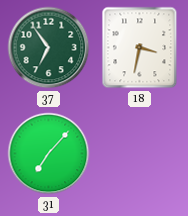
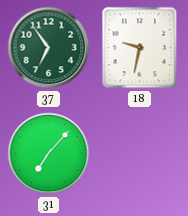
18: 3:32 -> 9:32 (140, 48)
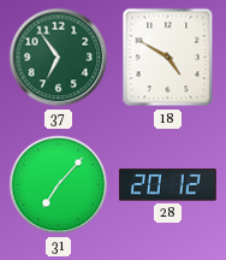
18: 9:32 -> 4:50 (168, 58)
28: none -> 20:12 (168, 185)
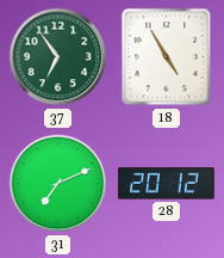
18: 4:50 -> 4:55 (167, 57)
31: 7:07 -> 7:11 (58, 184)
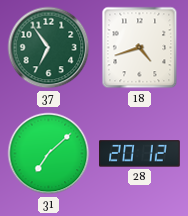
18: 4:55 -> 4:42 (140, 48)
31: 7:11 -> 7:08 (49, 154)
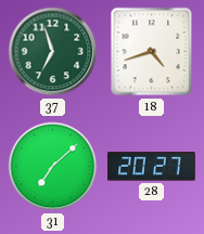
37: 6:54 -> 6:57 (53, 52)
28: 20:12 -> 20:27 (152, 167)
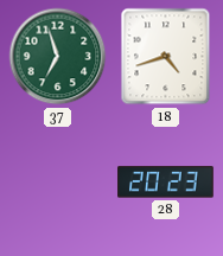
31: 7:08 -> none (53, 167)
28: 20:27 -> 20:23 (166, 183)
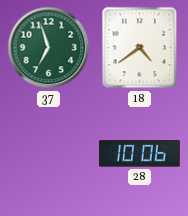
18: 4:42 -> 4:39 (140, 48)
28: 20:23 -> 10:06 (140, 154)
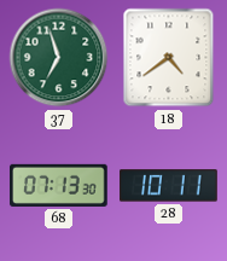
68: none -> 07:13 (59, 185)
28: 10:06 -> 10:11 (169, 186)
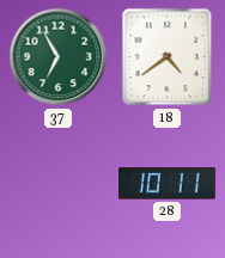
37: 6:57 -> 6:55 (59, 57)
68: 07:13 -> none (59, 185)
